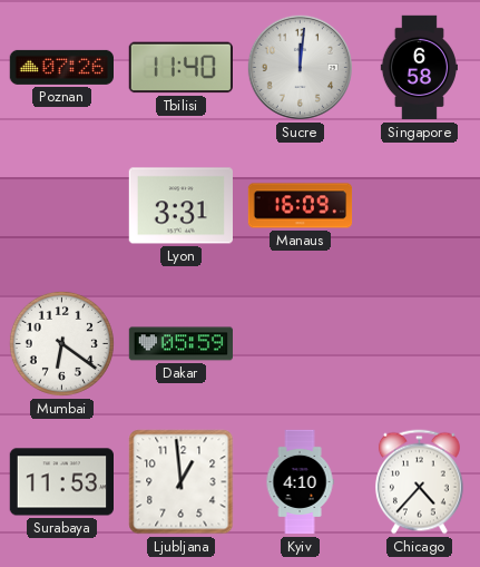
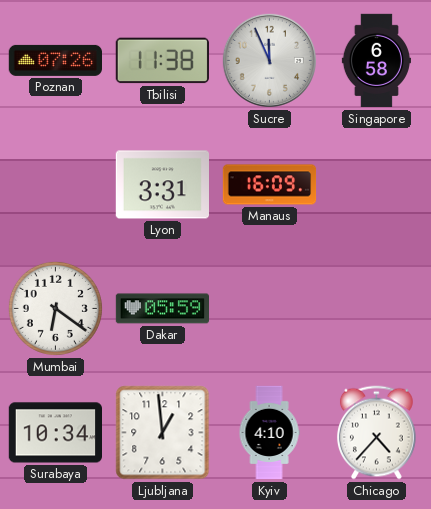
Tbilisi: 11:40 -> 11:38 (162, 61)
Sucre: 12:01 -> 11:56 (269, 60)
Surabaya: 11:53 -> 10:34 (55, 433)
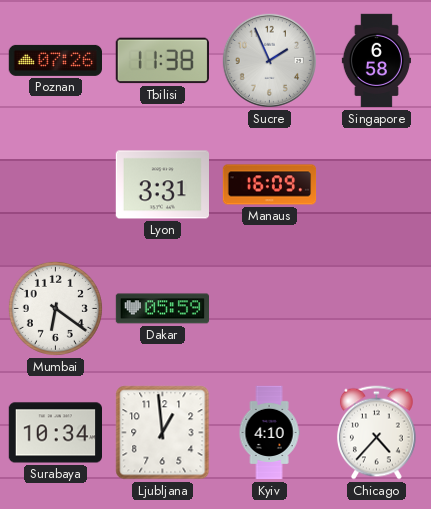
Sucre: 11:56 -> 1:56 (269, 60)
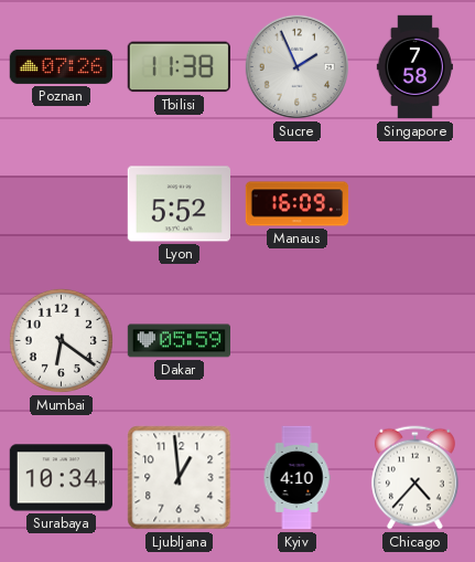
Singapore: 6:58 -> 7:58 (414, 67)
Lyon: 3:31 -> 5:52 (179, 204)
